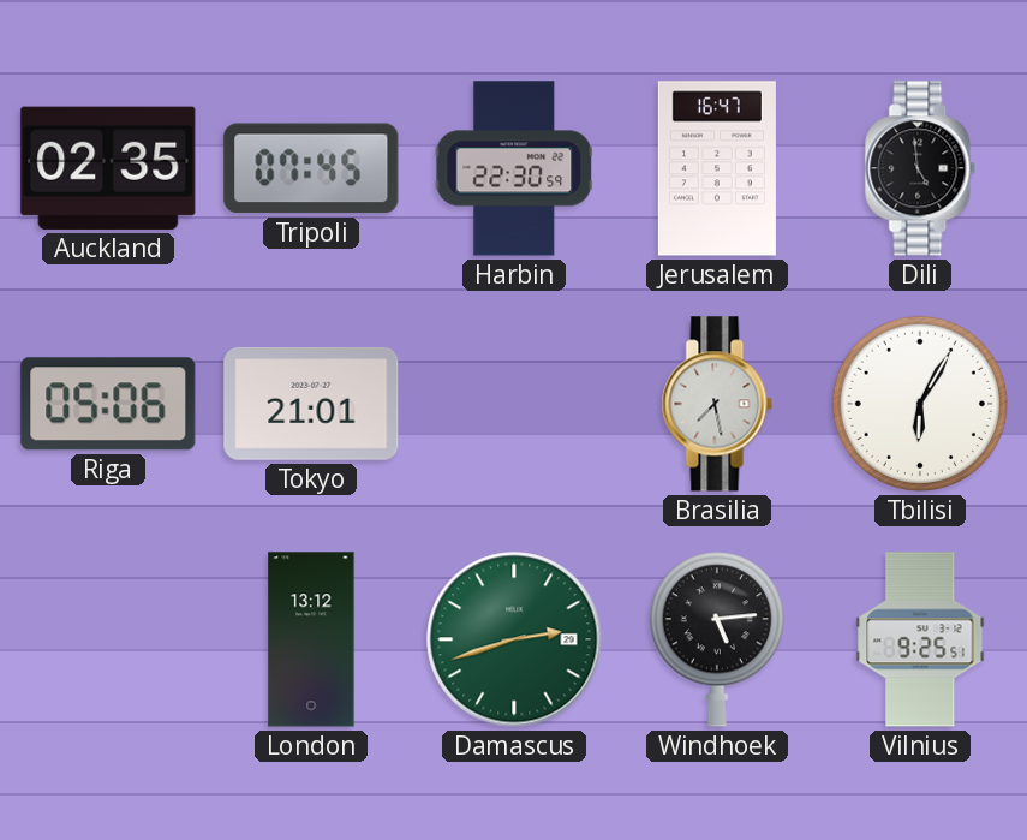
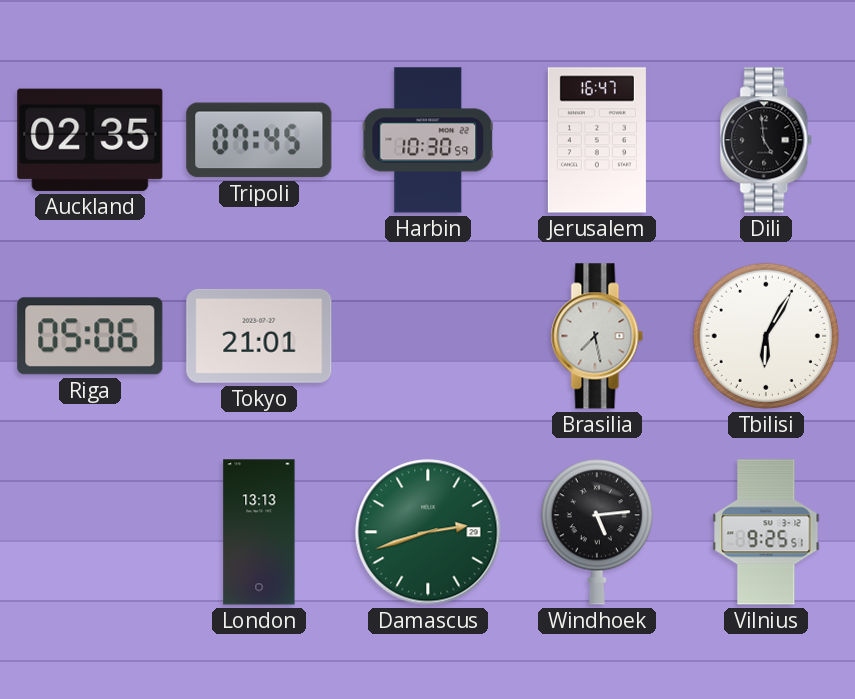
Harbin: 22:30 -> 10:30 (428, 140)
London: 13:12 -> 13:13 (259, 532)
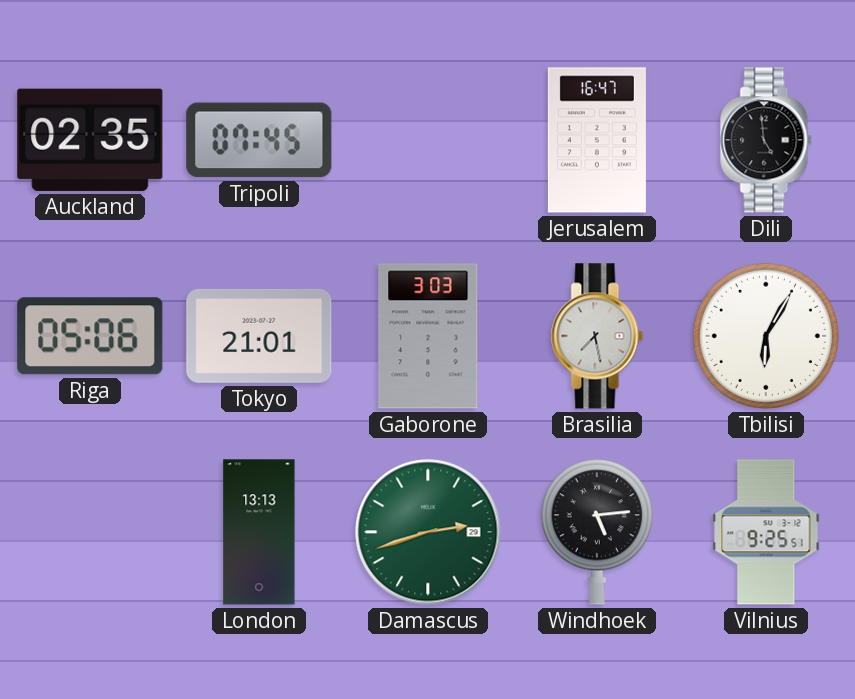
Harbin: 10:30 -> none (428, 140)
Gaborone: none -> 3:03 (428, 336)
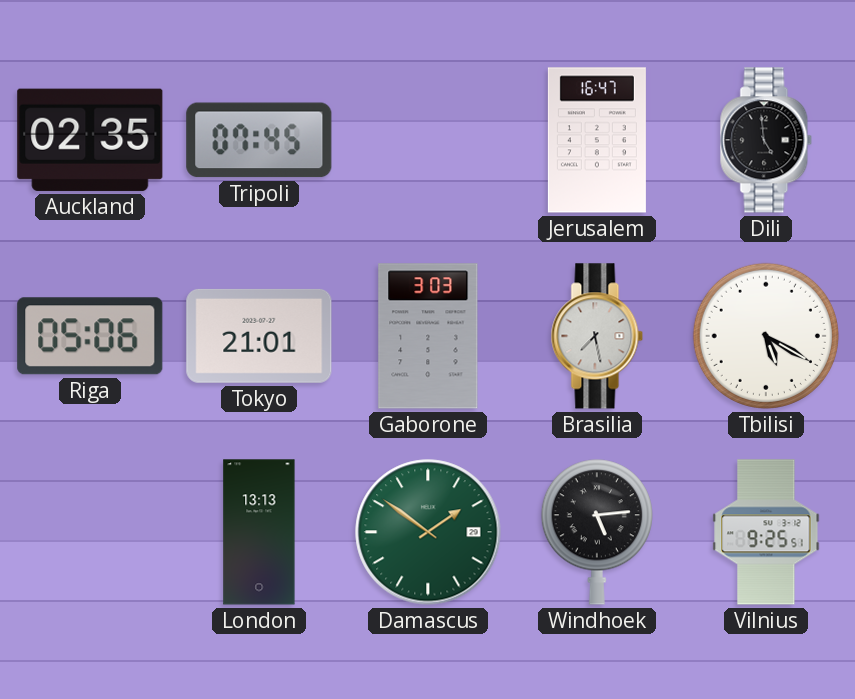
Tbilisi: 6:05 -> 5:20 (766, 336)
Damascus: 2:42 -> 1:51 (428, 532)
